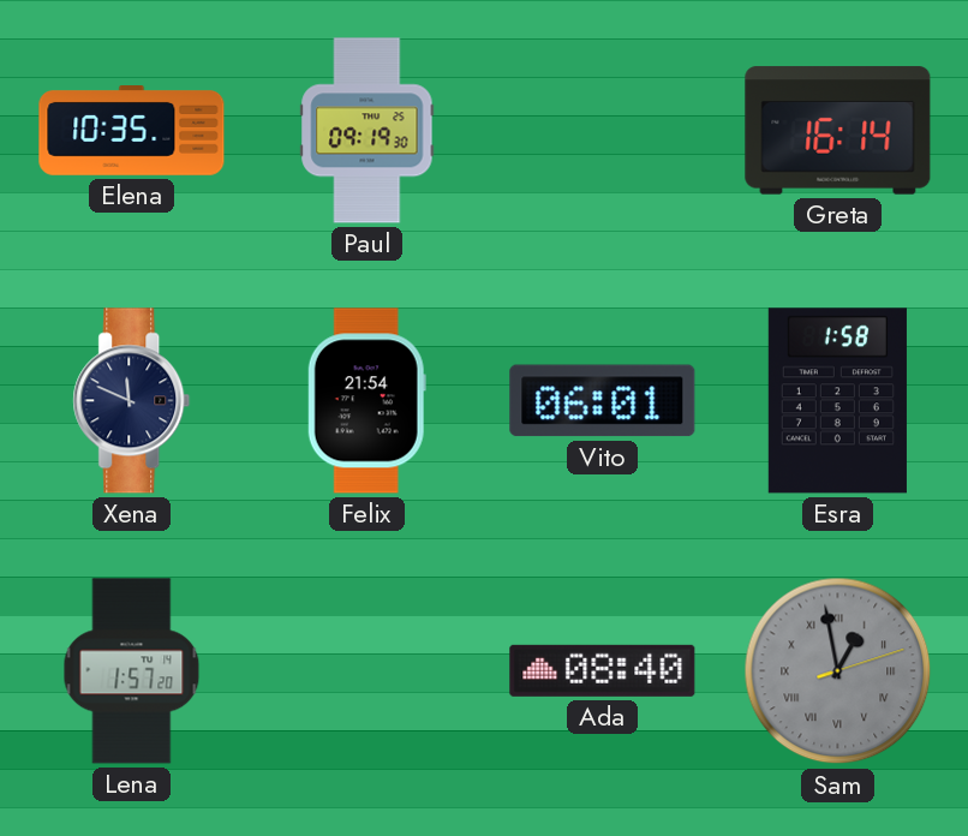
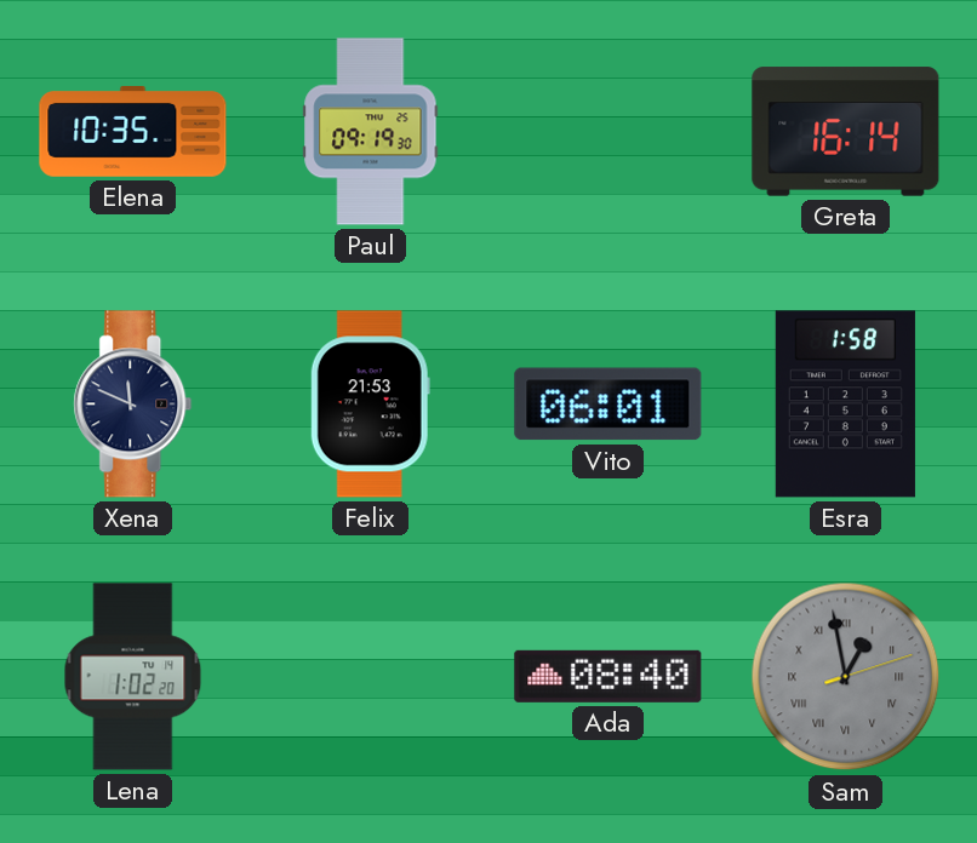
Felix: 21:54 -> 21:53 (370, 405)
Lena: 1:57 -> 1:02 (133, 677)
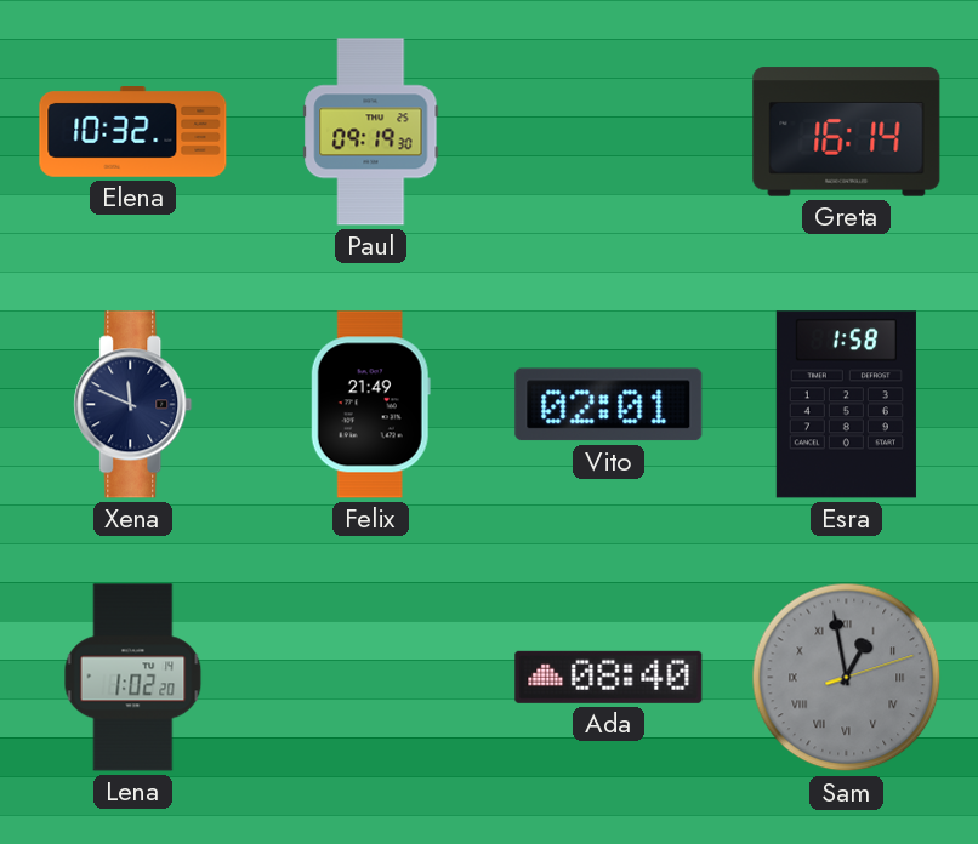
Elena: 10:35 -> 10:32 (133, 132)
Felix: 21:53 -> 21:49 (370, 405)
Vito: 06:01 -> 02:01 (609, 405)
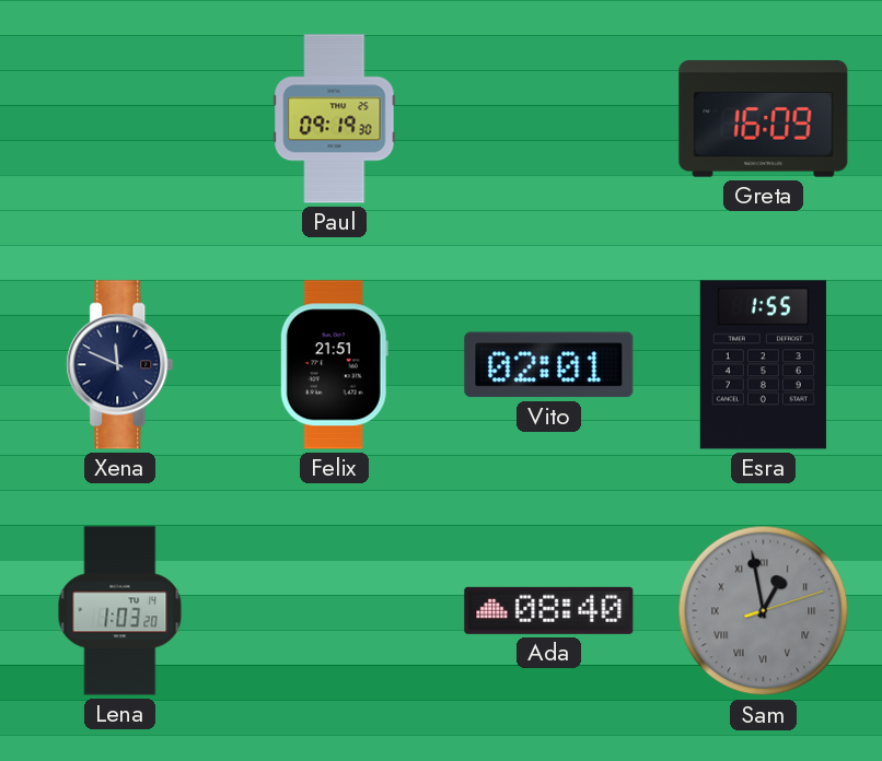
Elena: 10:32 -> none (133, 132)
Greta: 16:14 -> 16:09 (764, 119)
Felix: 21:49 -> 21:51 (334, 365)
Esra: 1:58 -> 1:55 (763, 365)
Lena: 1:02 -> 1:03 (120, 611)
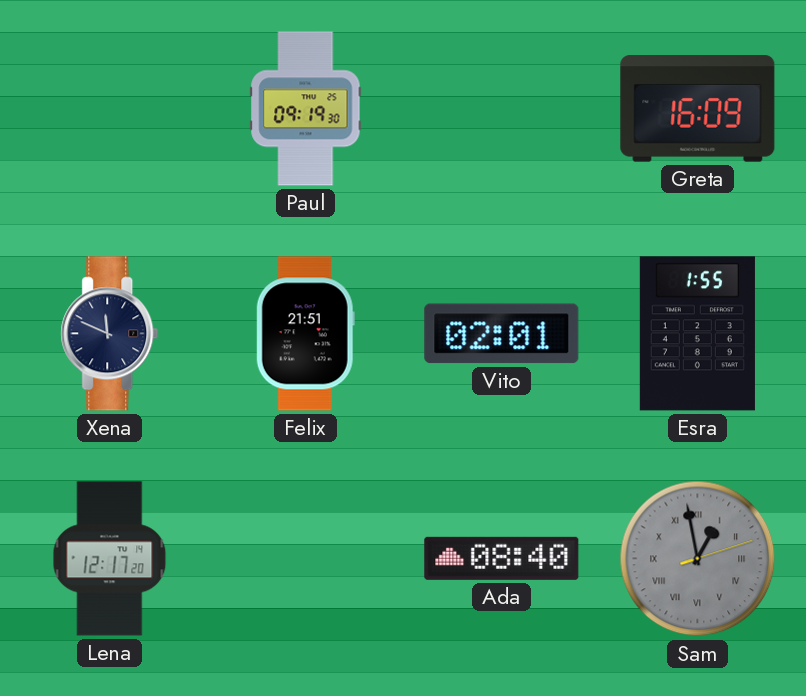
Lena: 1:03 -> 12:17 (110, 559)
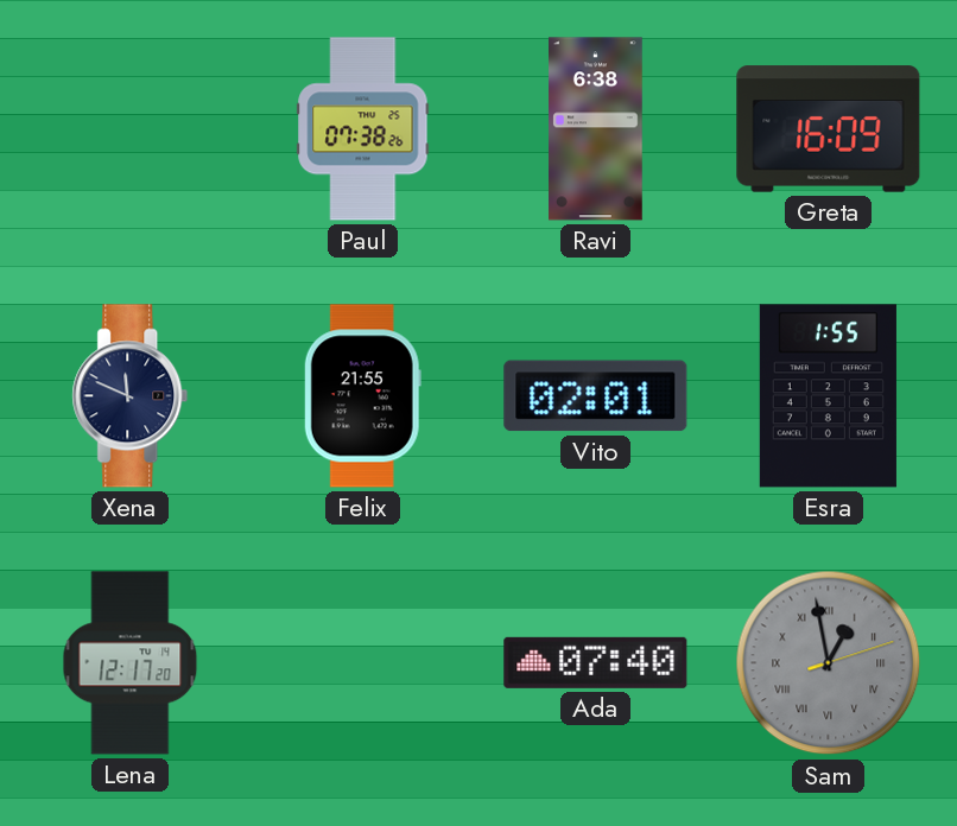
Paul: 09:19 -> 07:38 (363, 129)
Ravi: none -> 6:38 (596, 129)
Felix: 21:51 -> 21:55 (362, 396)
Ada: 08:40 -> 07:40 (596, 662)
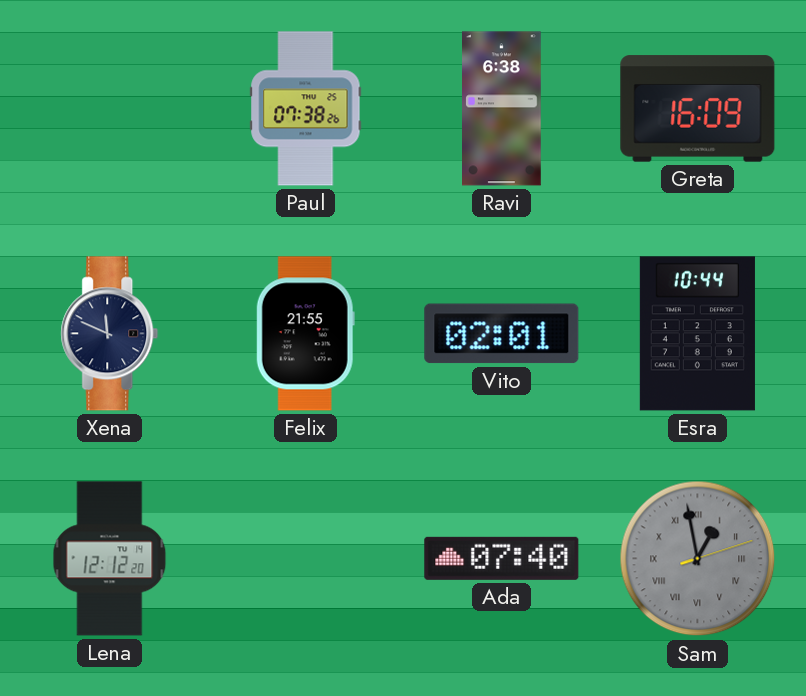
Esra: 1:55 -> 10:44 (697, 334)
Lena: 12:17 -> 12:12 (110, 559)
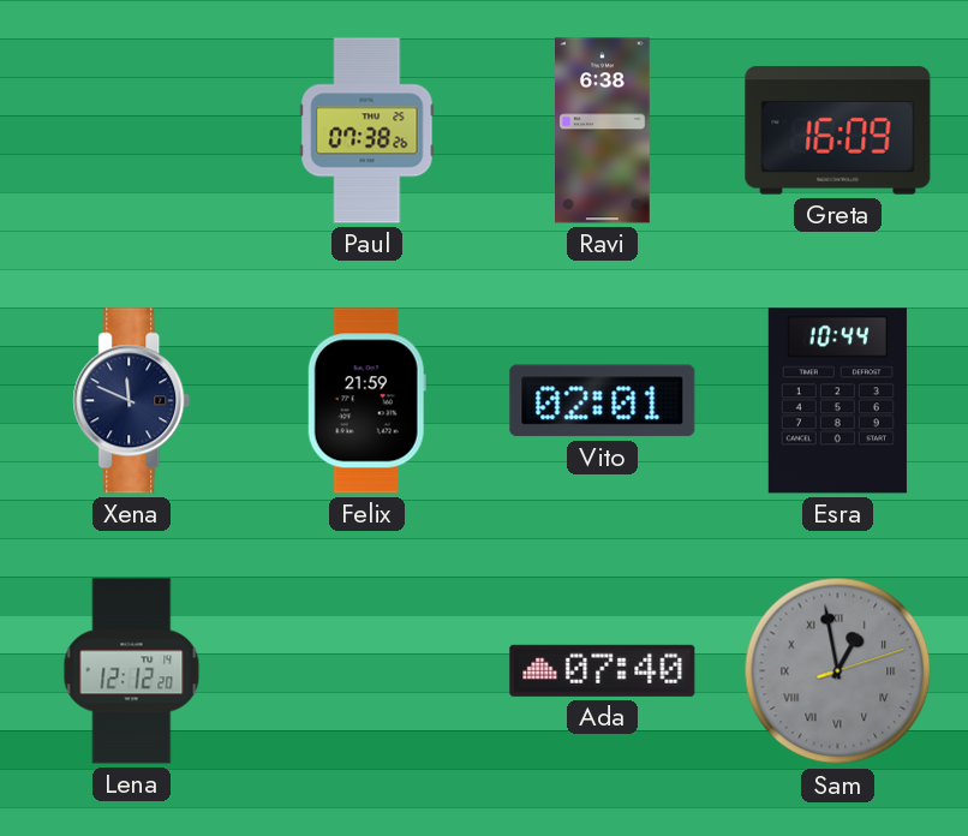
Felix: 21:55 -> 21:59 (366, 401)
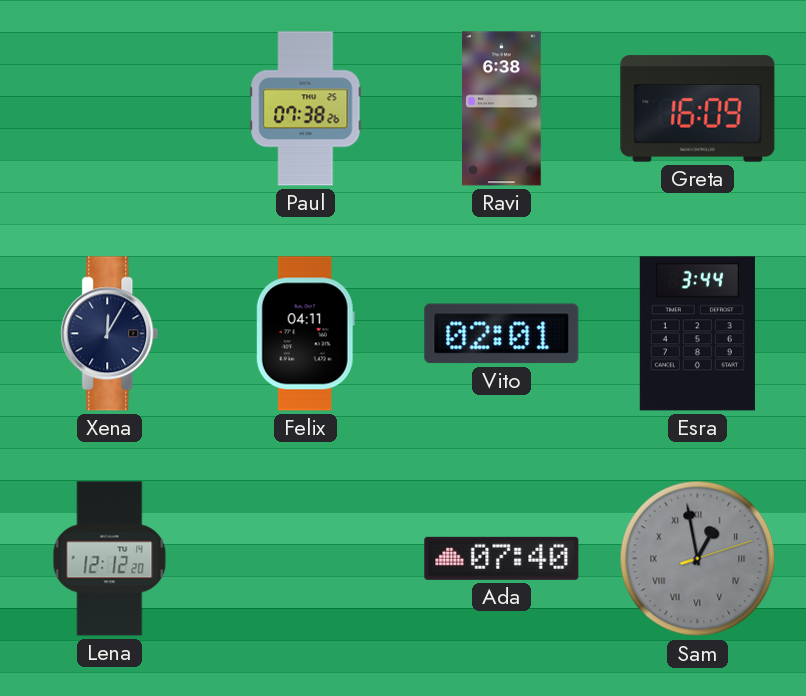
Xena: 11:49 -> 12:05 (110, 334)
Felix: 21:59 -> 04:11 (305, 334)
Esra: 10:44 -> 3:44 (697, 334)
